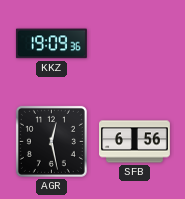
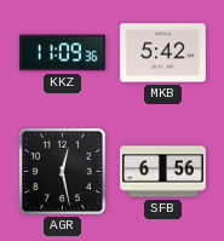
KKZ: 19:09 -> 11:09 (62, 53)
MKB: none -> 5:42 (162, 53)
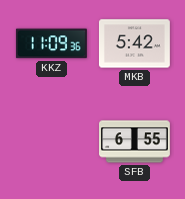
AGR: 12:28 -> none (62, 171)
SFB: 6:56 -> 6:55 (135, 142)
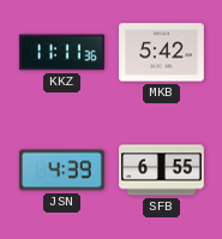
KKZ: 11:09 -> 11:11 (61, 53)
JSN: none -> 4:39 (61, 171)
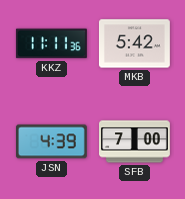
SFB: 6:55 -> 7:00 (135, 142)
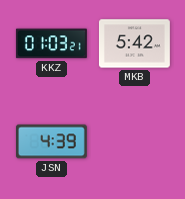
KKZ: 11:11 -> 01:03 (51, 44)
SFB: 7:00 -> none (135, 142)
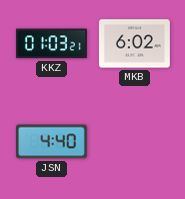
MKB: 5:42 -> 6:02 (134, 44)
JSN: 4:39 -> 4:40 (51, 142)
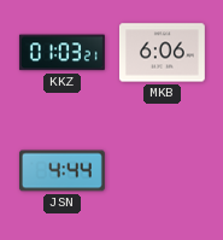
MKB: 6:02 -> 6:06 (162, 53)
JSN: 4:40 -> 4:44 (61, 171)
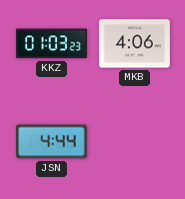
KKZ: 01:03:21 -> 01:03:23 (51, 44)
MKB: 6:06 -> 4:06 (134, 44)
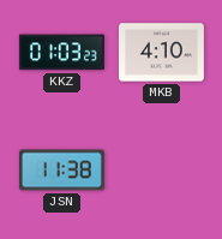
MKB: 4:06 -> 4:10 (161, 53)
JSN: 4:44 -> 11:38 (61, 171)
